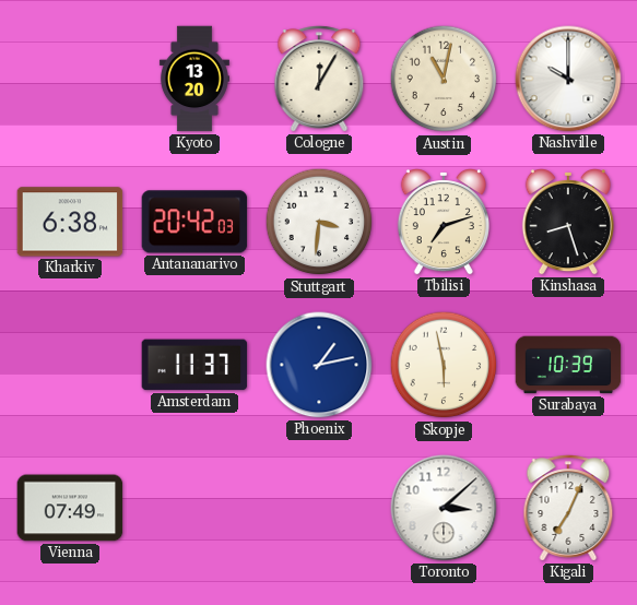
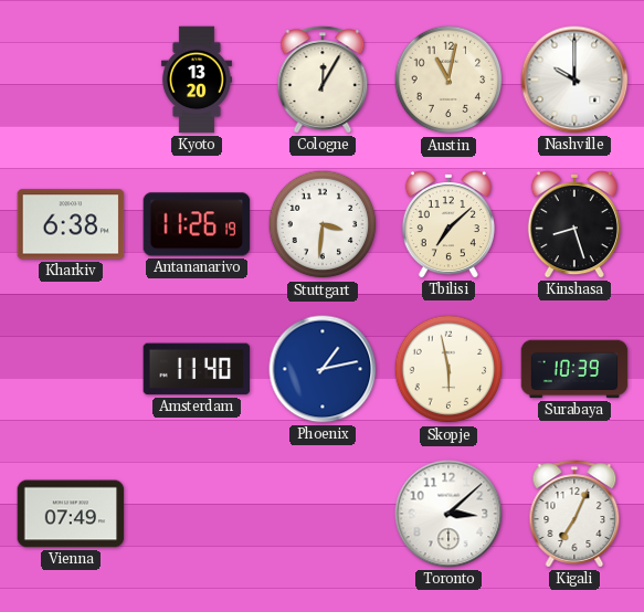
Antananarivo: 20:42 -> 11:26 (197, 224)
Tbilisi: 7:12 -> 7:08 (448, 225)
Amsterdam: 11:37 -> 11:40 (197, 369)
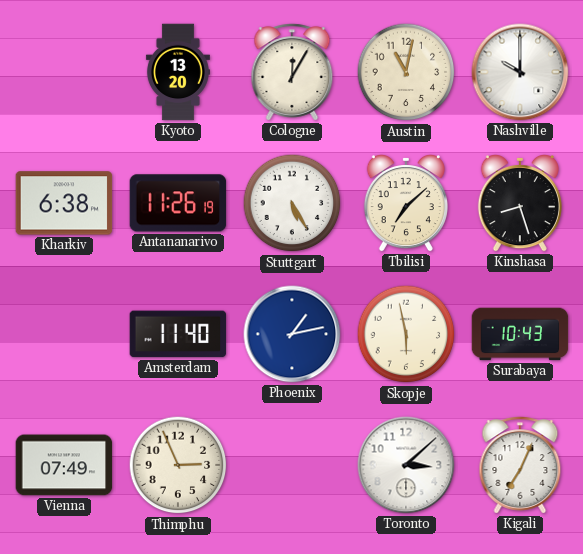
Stuttgart: 3:31 -> 5:25 (292, 203)
Surabaya: 10:39 -> 10:43 (520, 334)
Thimphu: none -> 2:56 (178, 465)
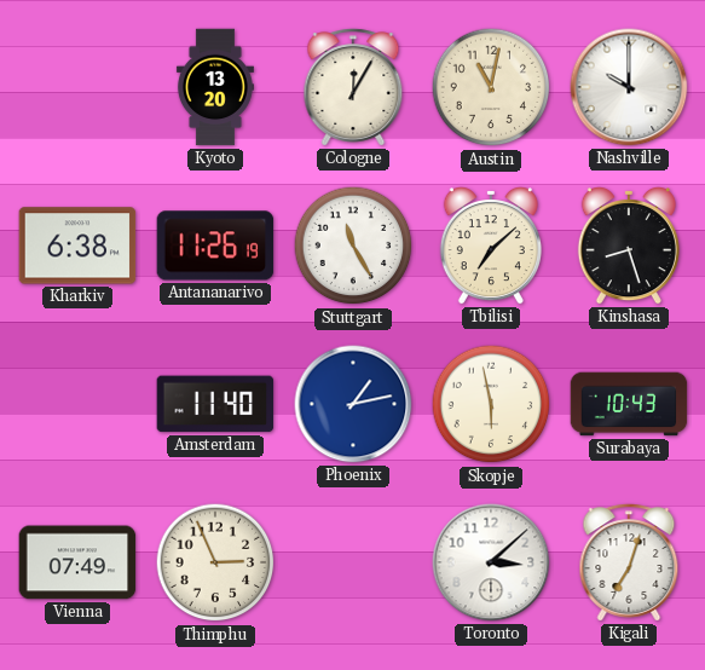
Stuttgart: 5:25 -> 11:25 (353, 246)
Kigali: 7:04 -> 7:03 (629, 562)
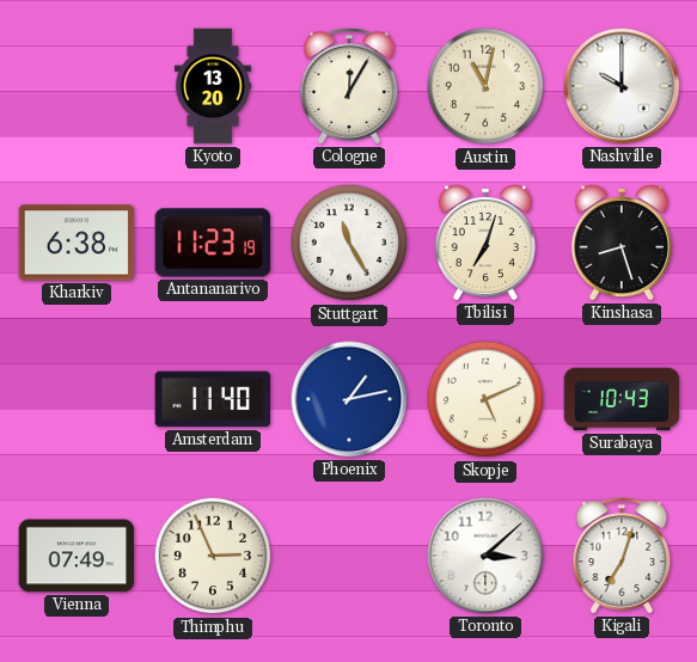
Antananarivo: 11:26 -> 11:23 (213, 243)
Tbilisi: 7:08 -> 7:03 (485, 244)
Skopje: 5:58 -> 5:11 (485, 399)
